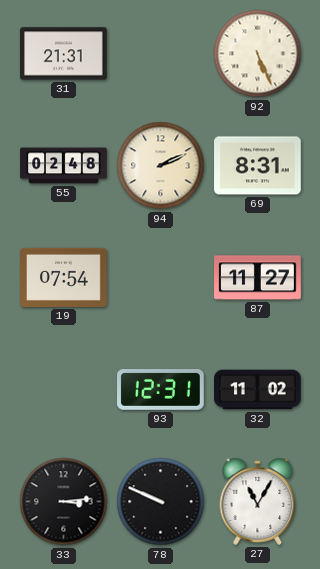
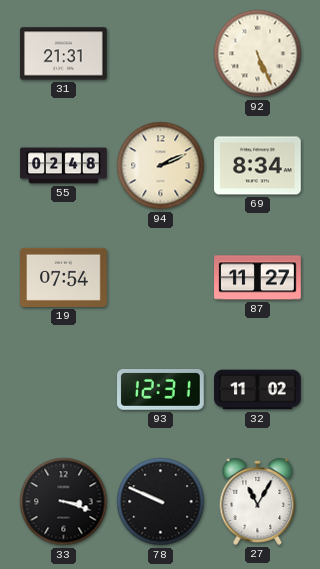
69: 8:31 -> 8:34 (258, 166)
33: 3:14 -> 3:18 (64, 502)
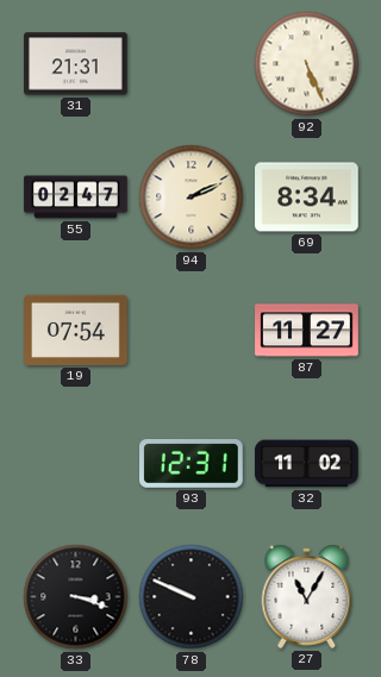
55: 02:48 -> 02:47 (76, 198)
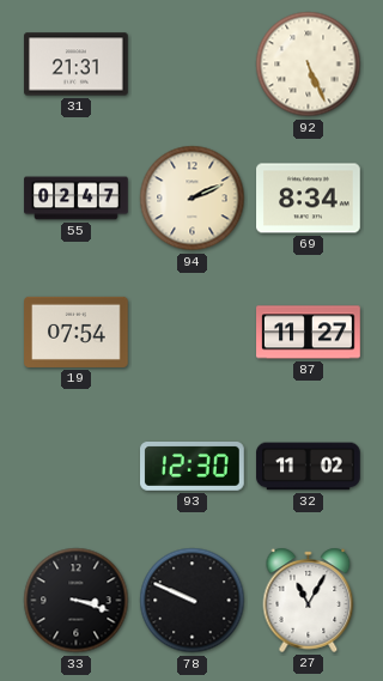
93: 12:31 -> 12:30 (193, 467)
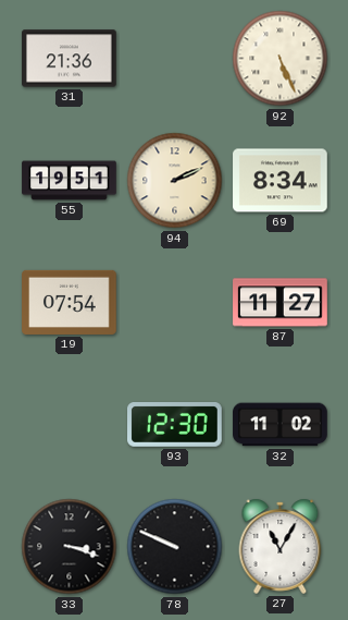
31: 21:31 -> 21:36 (70, 59)
55: 02:47 -> 19:51 (70, 181)
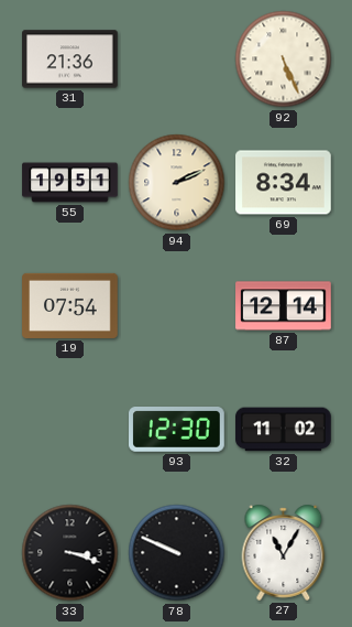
87: 11:27 -> 12:14 (284, 306)
